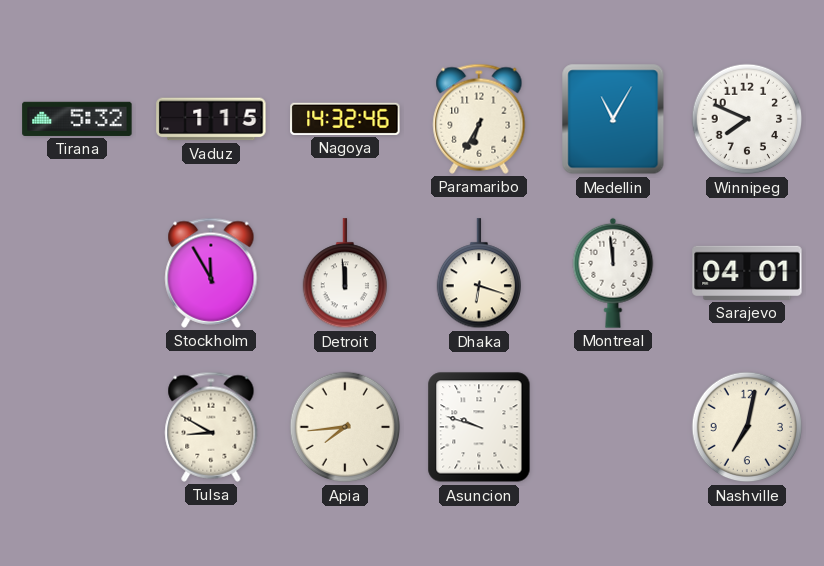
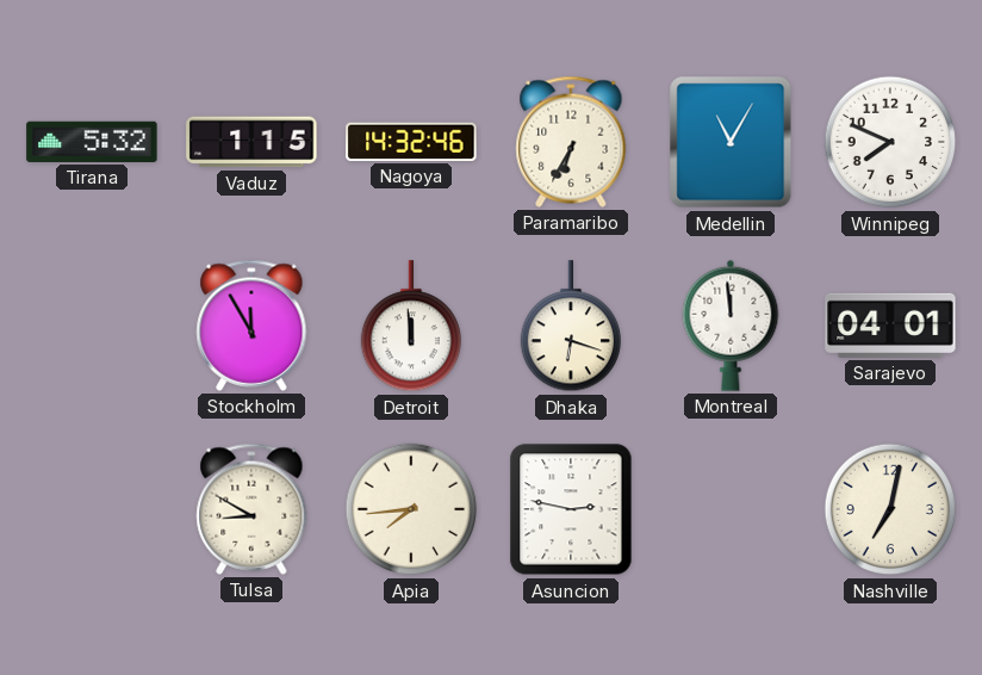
Asuncion: 9:48 -> 2:47 (571, 509)
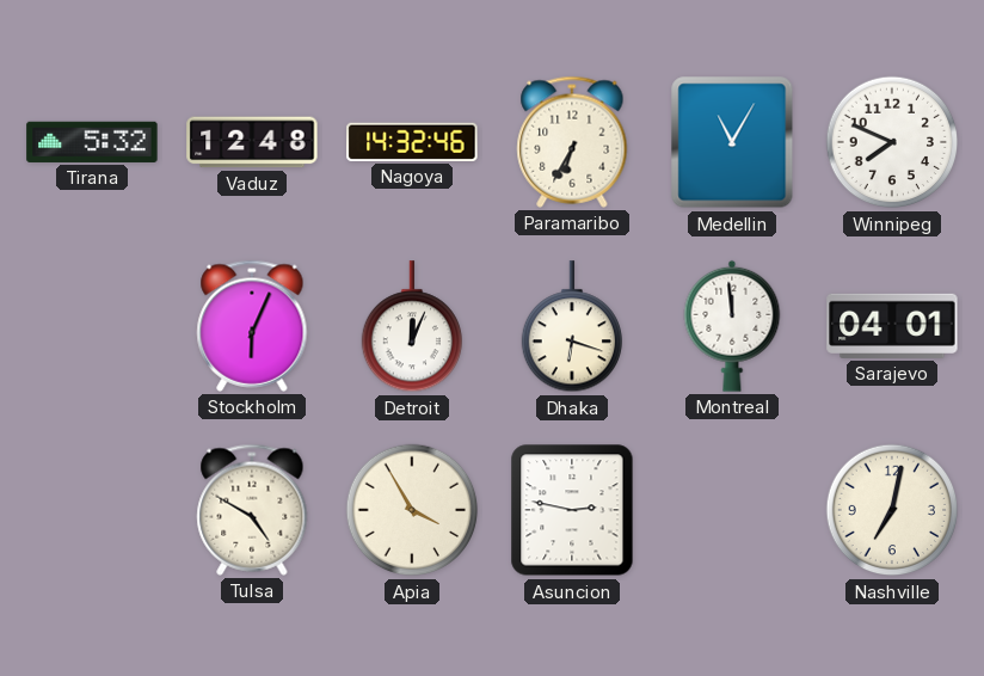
Vaduz: 1:15 -> 12:48 (252, 142)
Stockholm: 11:55 -> 6:04 (252, 326)
Detroit: 11:59 -> 12:04 (411, 327)
Tulsa: 8:50 -> 4:50 (252, 510)
Apia: 7:44 -> 3:55 (412, 510)
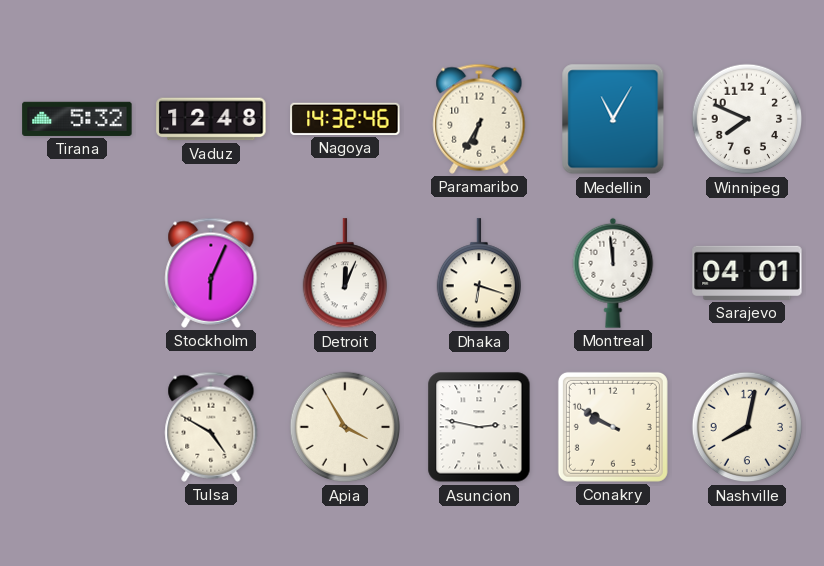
Conakry: none -> 9:50 (613, 427)
Nashville: 7:02 -> 8:02 (747, 427)
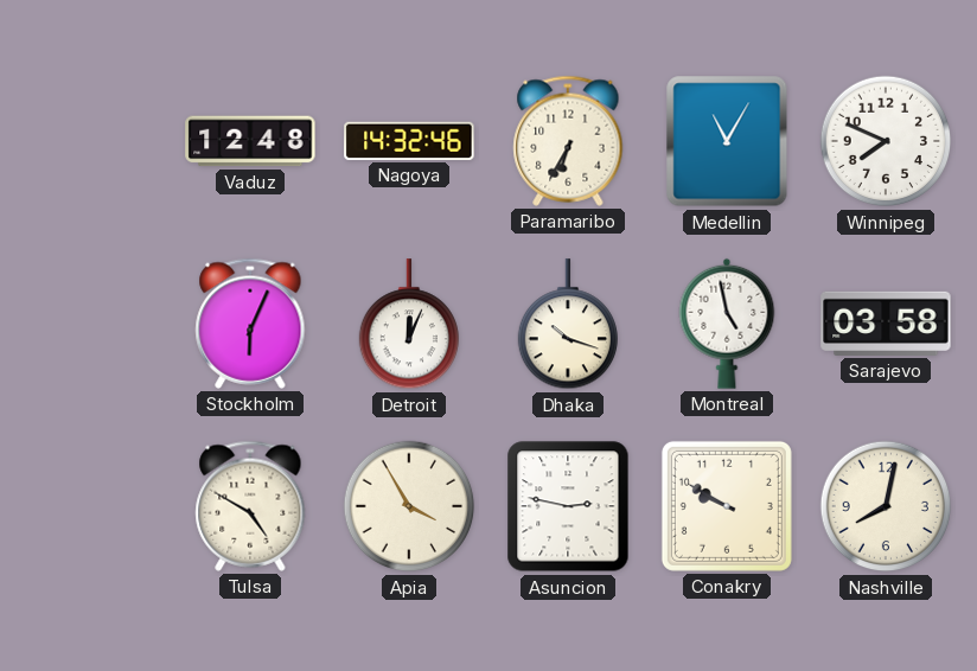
Tirana: 5:32 -> none (77, 119)
Dhaka: 6:18 -> 10:18 (567, 325)
Montreal: 11:59 -> 4:58 (727, 324)
Sarajevo: 04:01 -> 03:58 (886, 324)
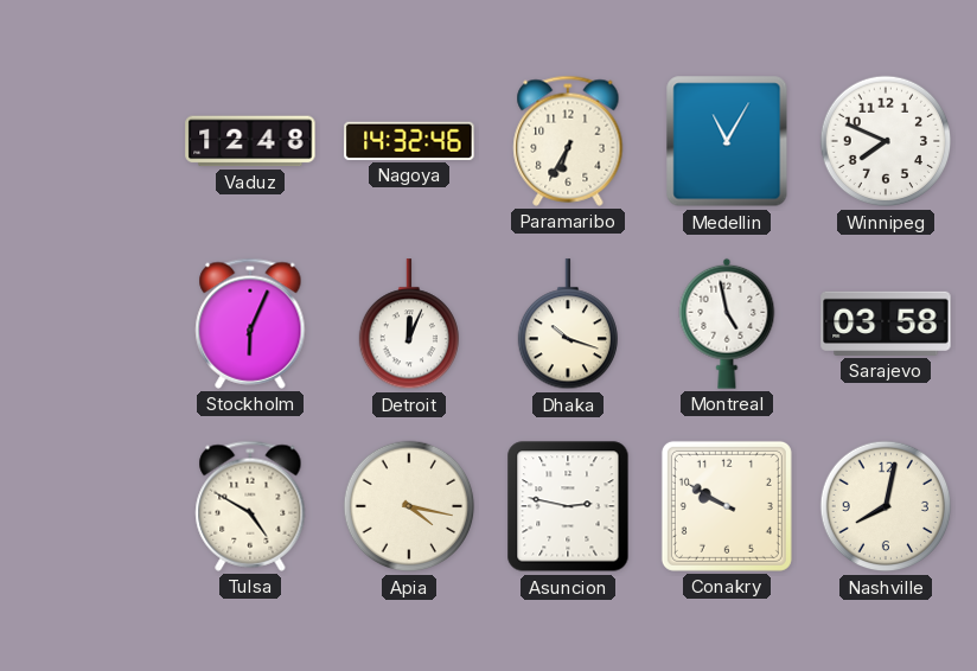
Apia: 3:55 -> 4:17 (409, 506)
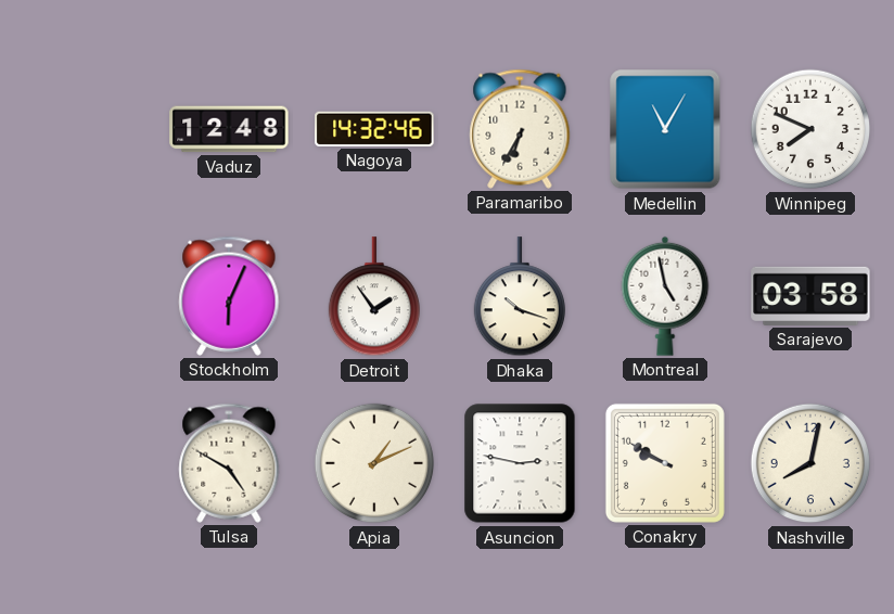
Detroit: 12:04 -> 1:54 (373, 297)
Apia: 4:17 -> 1:11 (374, 463)
